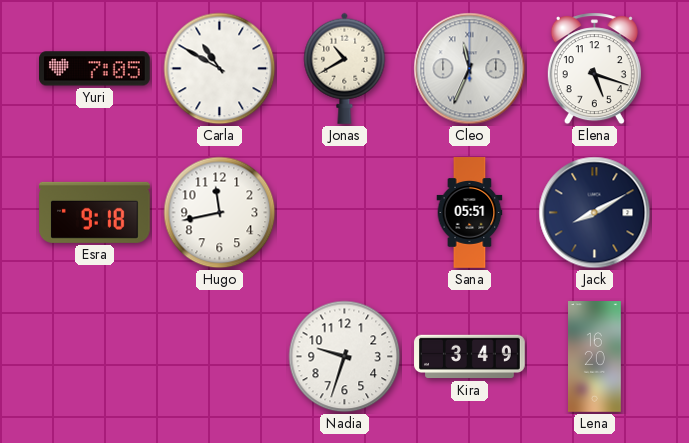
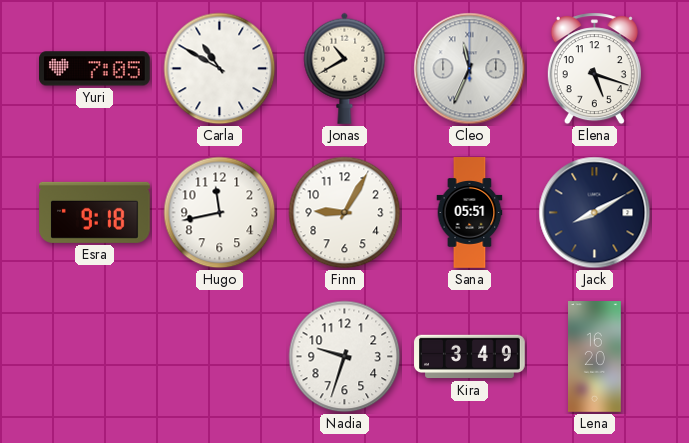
Finn: none -> 9:05 (345, 213)
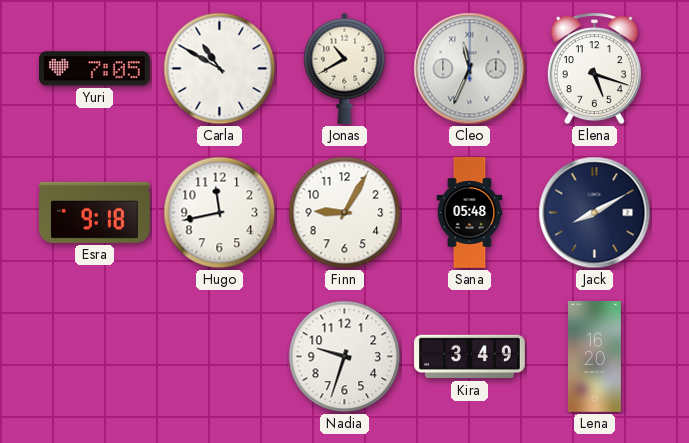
Sana: 05:51 -> 05:48 (470, 213)
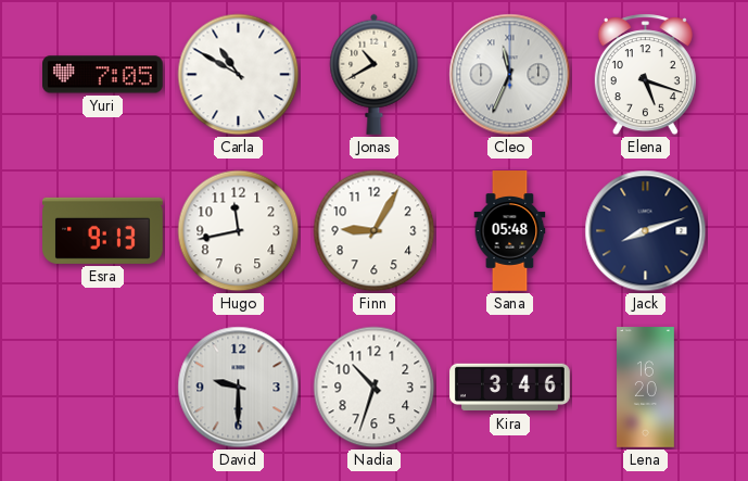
Esra: 9:18 -> 9:13 (103, 230)
Jack: 8:10 -> 8:12 (646, 231)
David: none -> 9:30 (239, 388)
Nadia: 9:33 -> 10:33 (375, 388)
Kira: 3:49 -> 3:46 (510, 388)
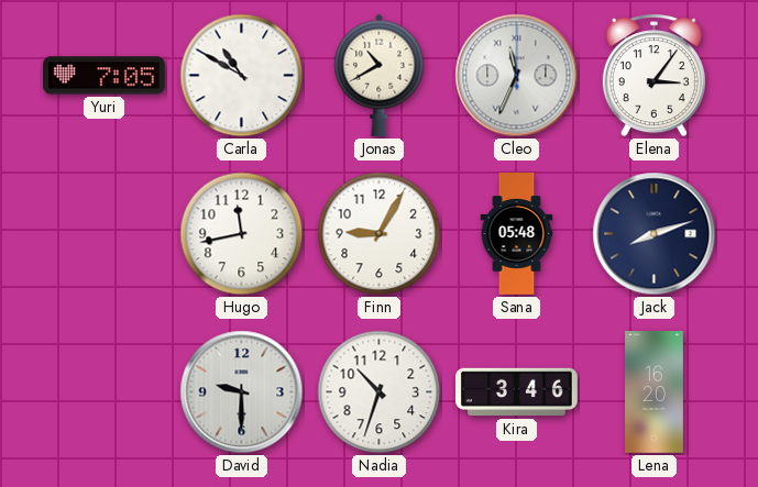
Elena: 5:18 -> 3:06 (653, 76)
Esra: 9:13 -> none (103, 230)
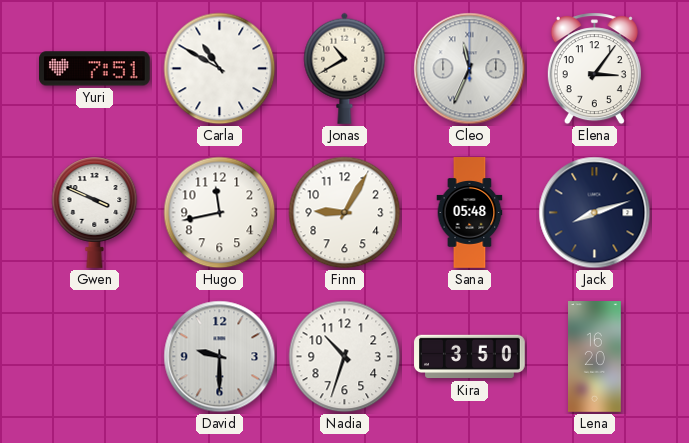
Yuri: 7:05 -> 7:51 (95, 69)
Gwen: none -> 3:49 (95, 212)
Kira: 3:46 -> 3:50 (470, 357)
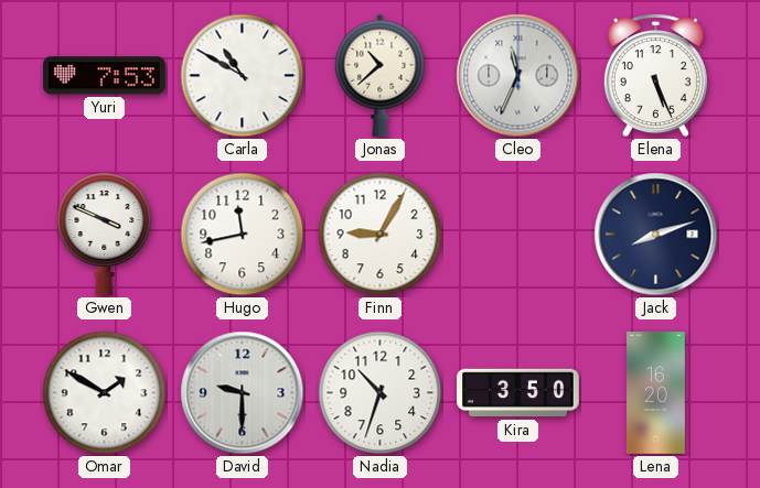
Yuri: 7:51 -> 7:53 (105, 76)
Jonas: 10:40 -> 10:38 (381, 75)
Elena: 3:06 -> 5:26 (655, 76)
Sana: 05:48 -> none (470, 213)
Omar: none -> 1:50 (105, 393)
